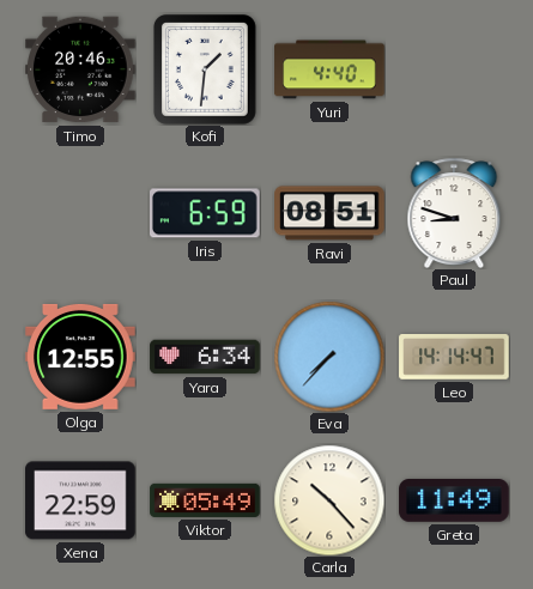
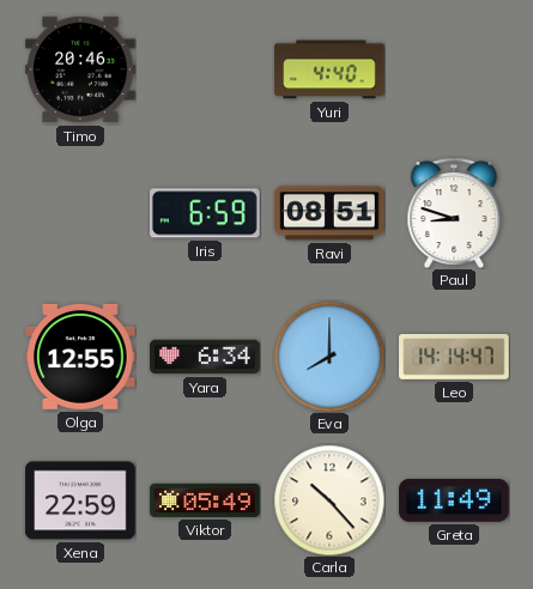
Kofi: 1:31 -> none (205, 69)
Eva: 7:37 -> 8:00 (329, 357)
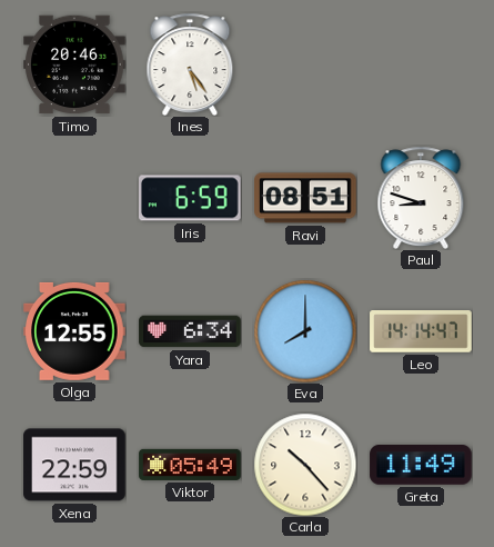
Ines: none -> 5:24 (190, 64)
Yuri: 4:40 -> none (329, 69)
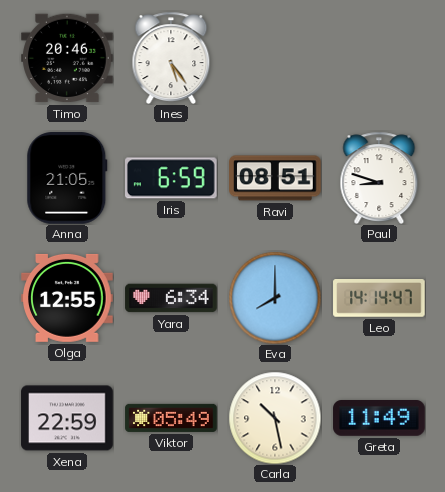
Anna: none -> 21:05 (67, 178)
Carla: 10:23 -> 10:28 (275, 418)
